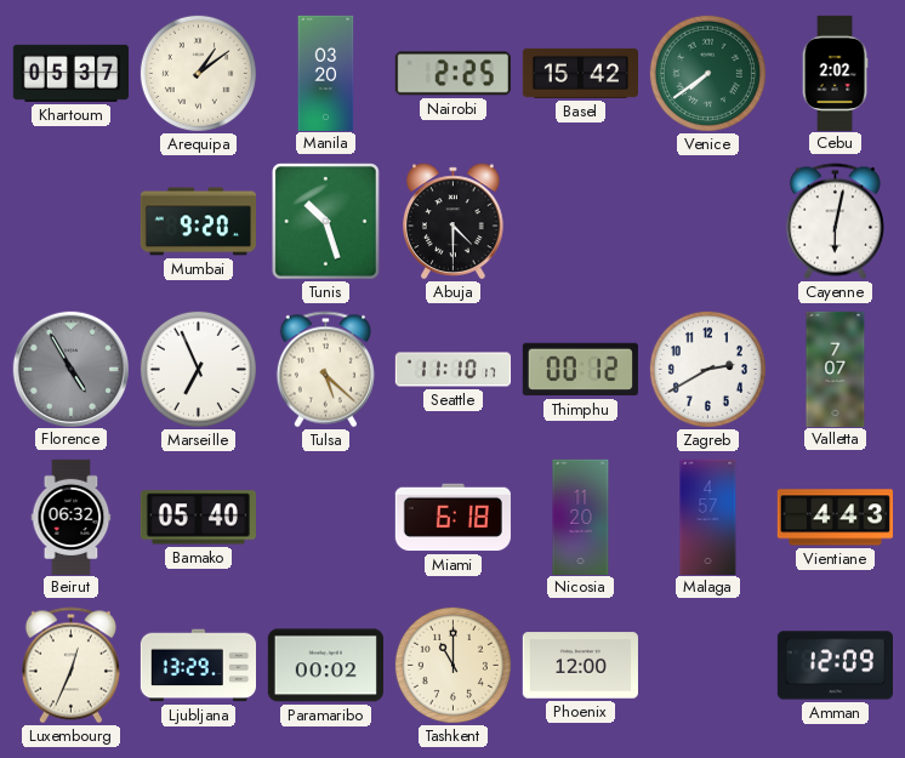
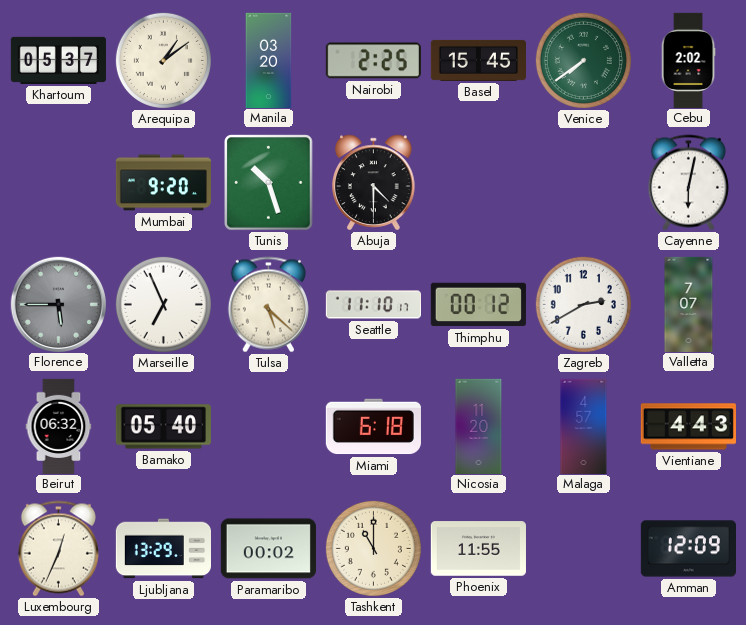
Basel: 15:42 -> 15:45 (478, 60)
Florence: 4:55 -> 5:45 (58, 304)
Phoenix: 12:00 -> 11:55 (478, 549)
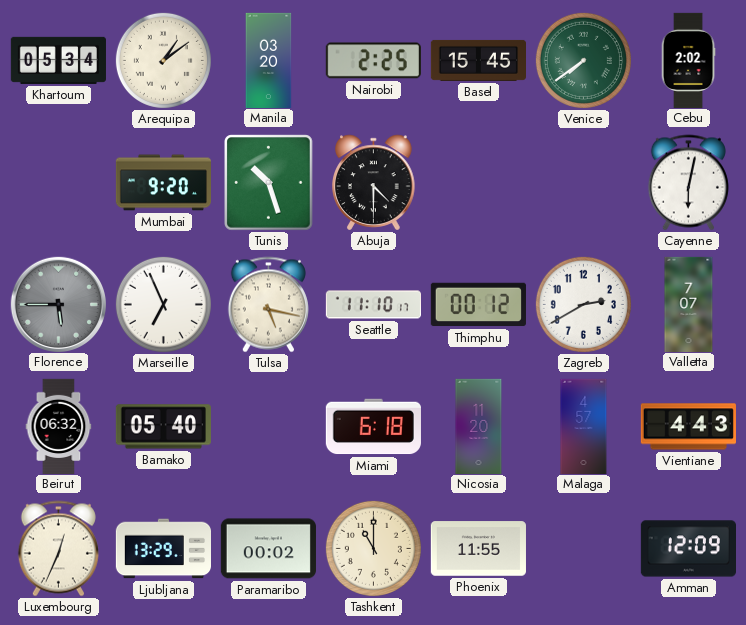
Khartoum: 05:37 -> 05:34 (58, 60)
Tulsa: 5:22 -> 5:17 (268, 305)
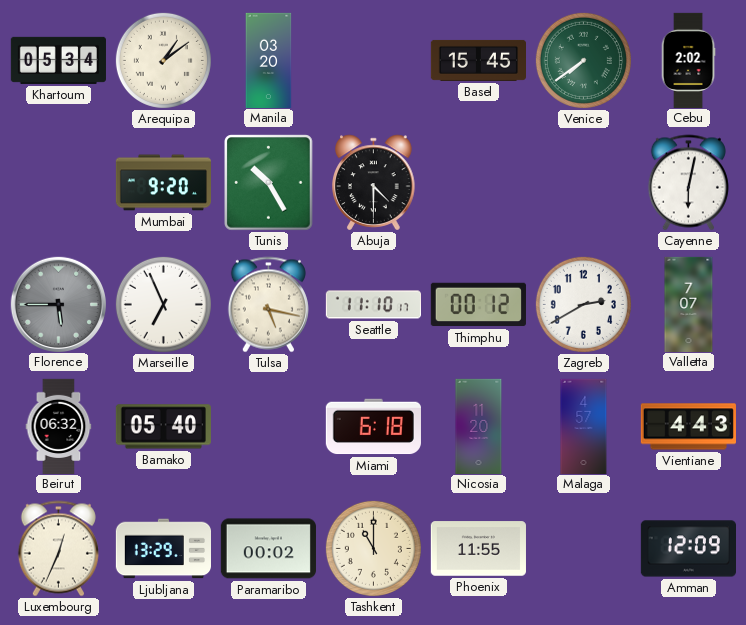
Nairobi: 2:25 -> none (373, 61)
Tunis: 10:27 -> 10:25 (269, 183)
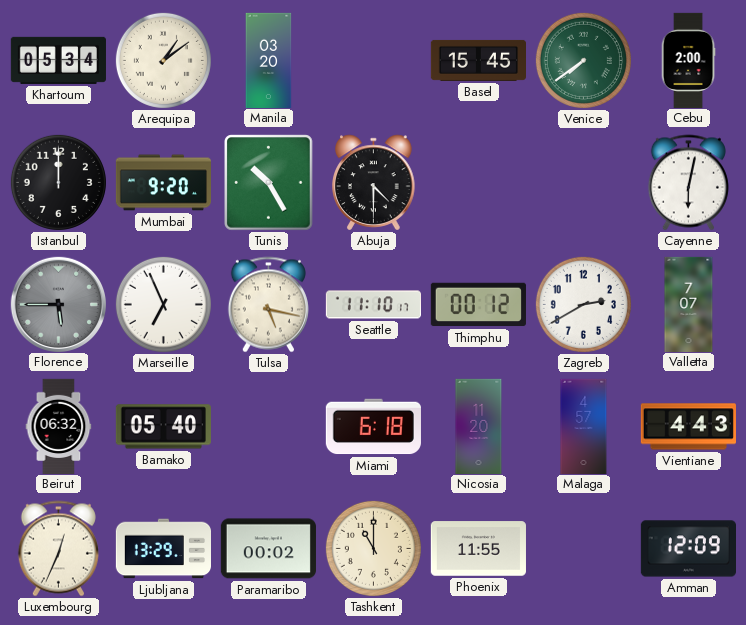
Cebu: 2:02 -> 2:00 (688, 60)
Istanbul: none -> 12:00 (58, 182)
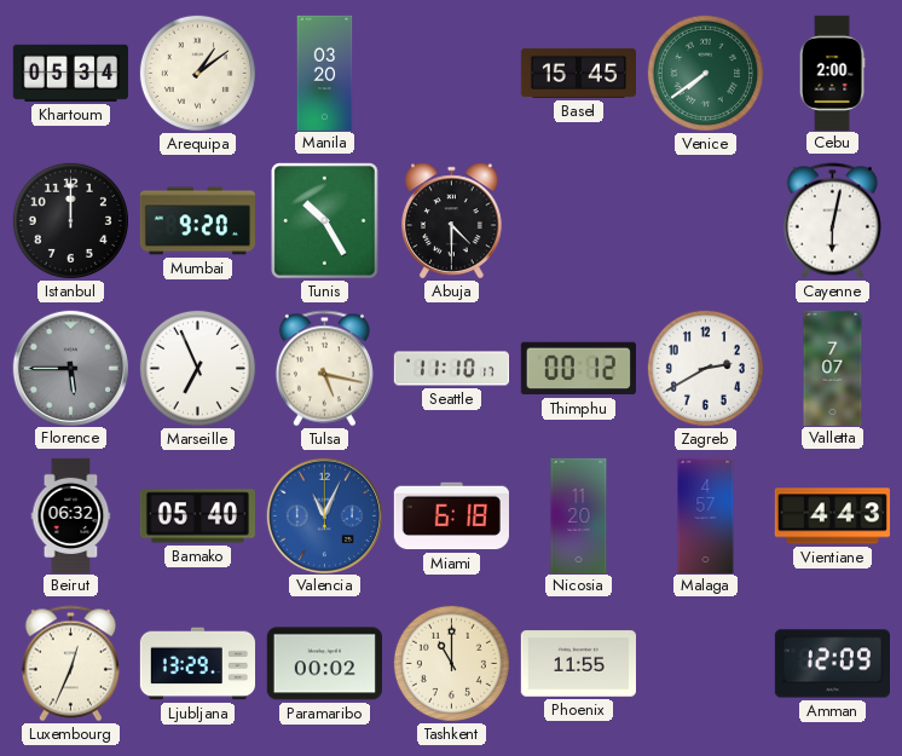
Valencia: none -> 11:04 (324, 515)
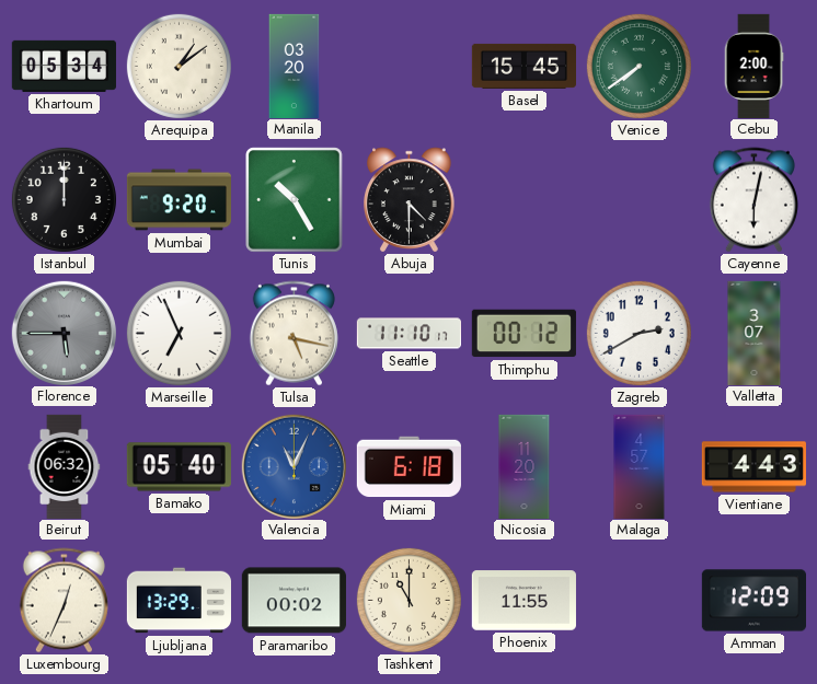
Valletta: 7:07 -> 3:07 (755, 333)
